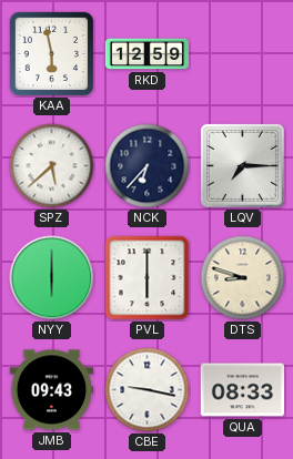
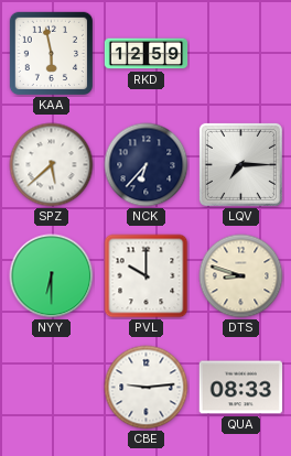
NYY: 6:00 -> 6:30 (52, 276)
PVL: 6:00 -> 10:00 (147, 276)
JMB: 09:43 -> none (52, 390)
CBE: 9:17 -> 9:14 (147, 388)
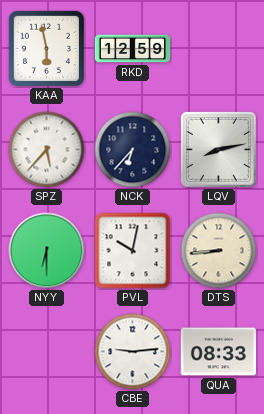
SPZ: 5:38 -> 5:37 (47, 150)
LQV: 7:15 -> 8:13 (218, 149)
PVL: 10:00 -> 10:02 (133, 251)
DTS: 8:48 -> 8:44 (219, 251)
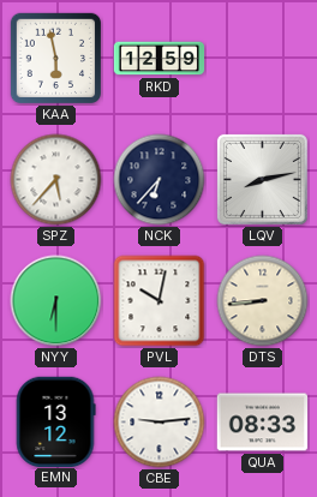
EMN: none -> 13:12 (55, 421)
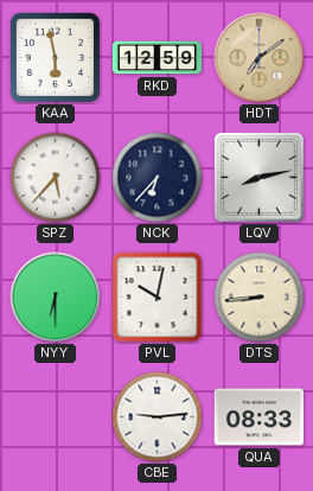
HDT: none -> 7:09 (260, 58)
EMN: 13:12 -> none (55, 421)
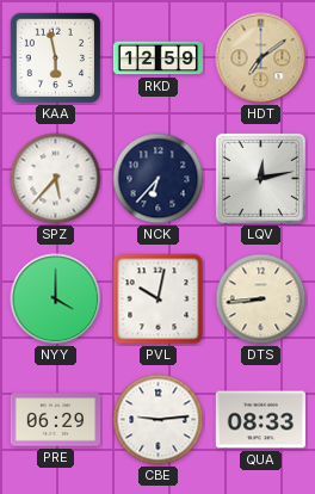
LQV: 8:13 -> 12:13 (260, 178)
NYY: 6:30 -> 4:00 (56, 300)
PRE: none -> 06:29 (56, 420)
